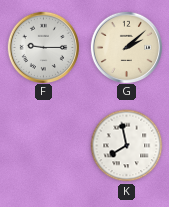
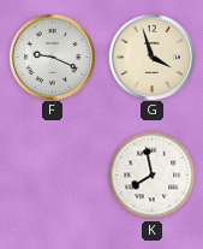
F: 9:15 -> 9:19 (52, 57)
G: 2:08 -> 3:57 (151, 57)
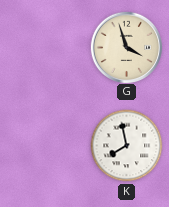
F: 9:19 -> none (52, 57)
